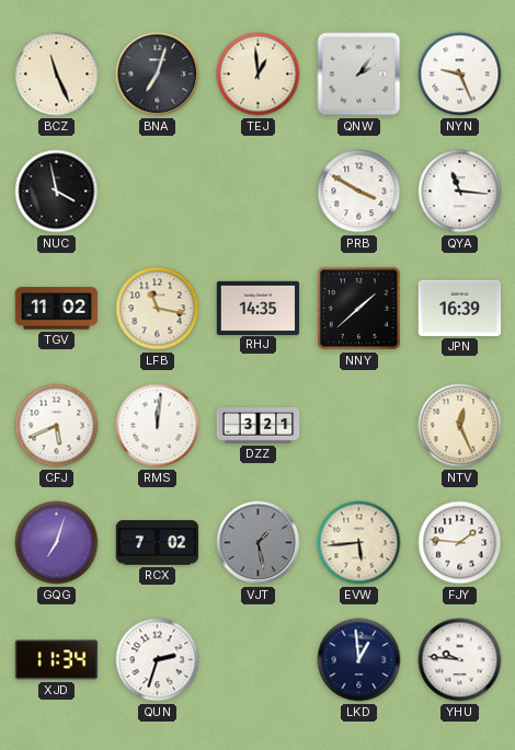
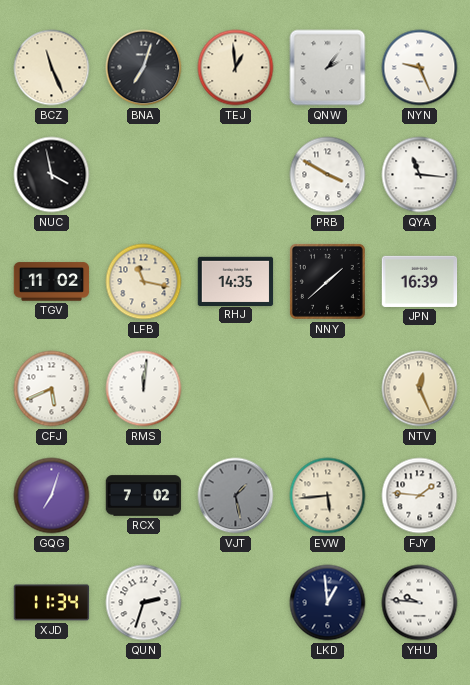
DZZ: 3:21 -> none (259, 426)
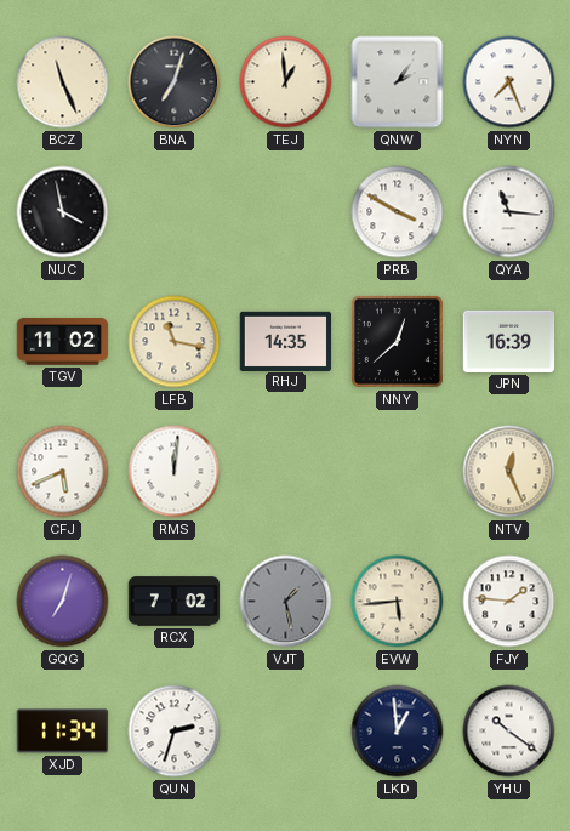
NYN: 9:26 -> 7:26 (509, 82)
NNY: 1:38 -> 12:38 (397, 341)
YHU: 9:46 -> 10:21 (509, 732)
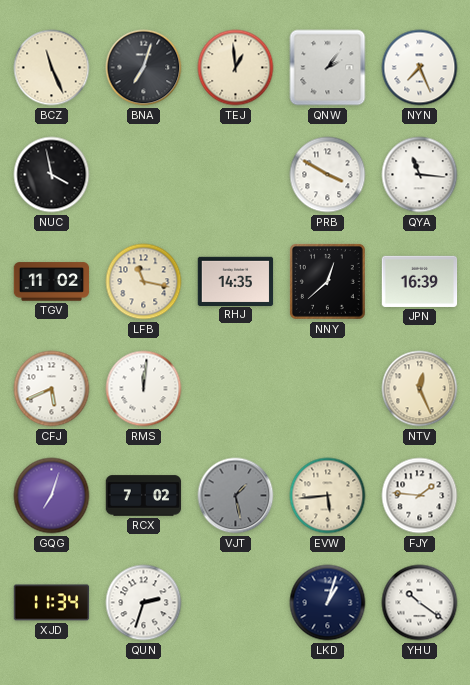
LKD: 12:59 -> 1:03 (328, 603)
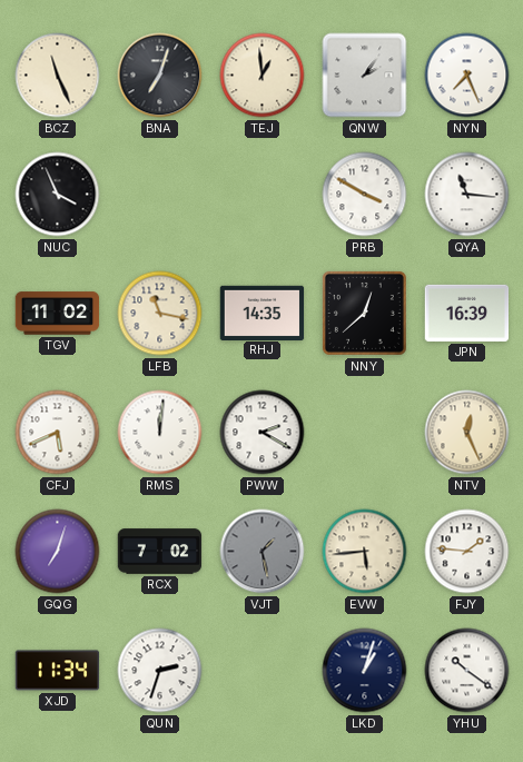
NUC: 3:58 -> 3:56 (58, 195)
PWW: none -> 2:20 (263, 433)
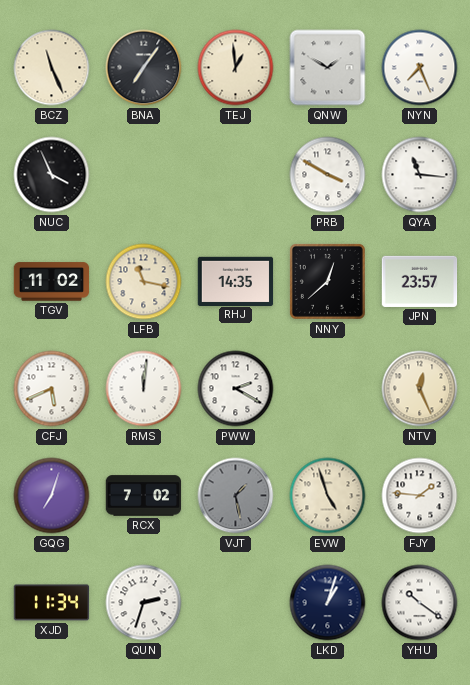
BNA: 7:03 -> 7:06 (144, 68)
QNW: 2:06 -> 1:50 (328, 68)
JPN: 16:39 -> 23:57 (420, 281)
EVW: 5:44 -> 4:57 (328, 496)
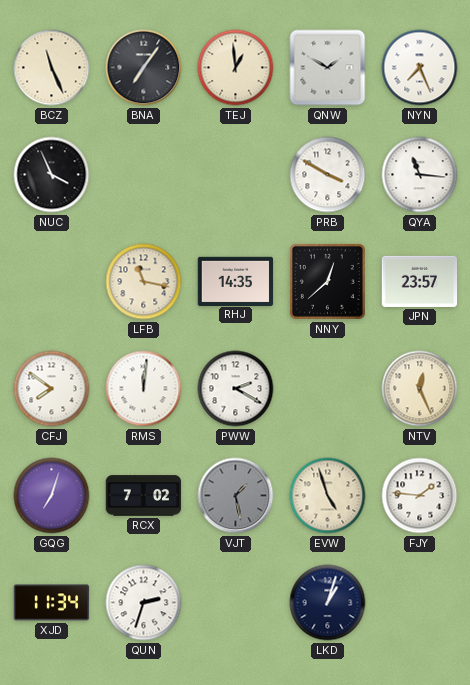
TGV: 11:02 -> none (52, 282)
CFJ: 5:41 -> 7:51 (52, 389)
YHU: 10:21 -> none (420, 603)
